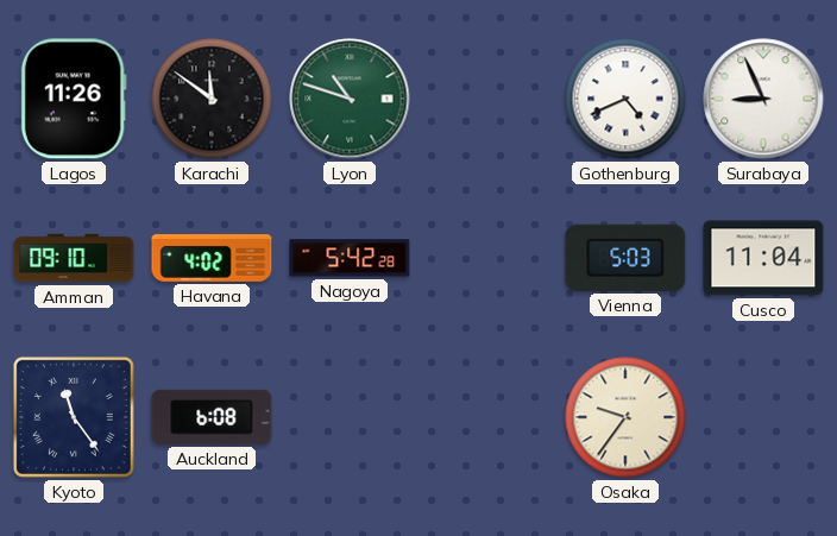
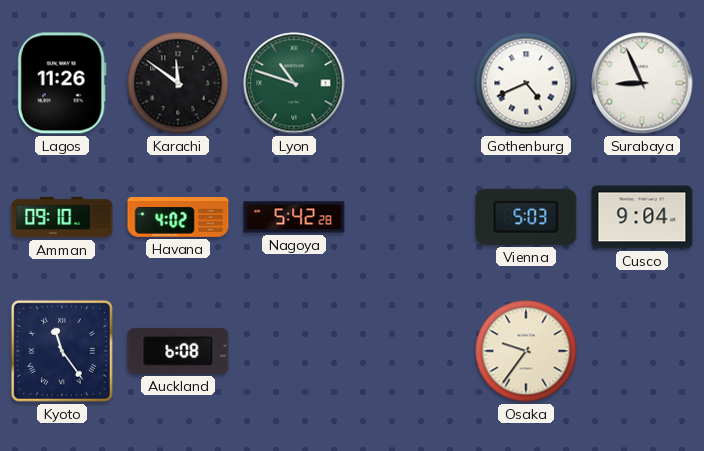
Cusco: 11:04 -> 9:04 (642, 217)
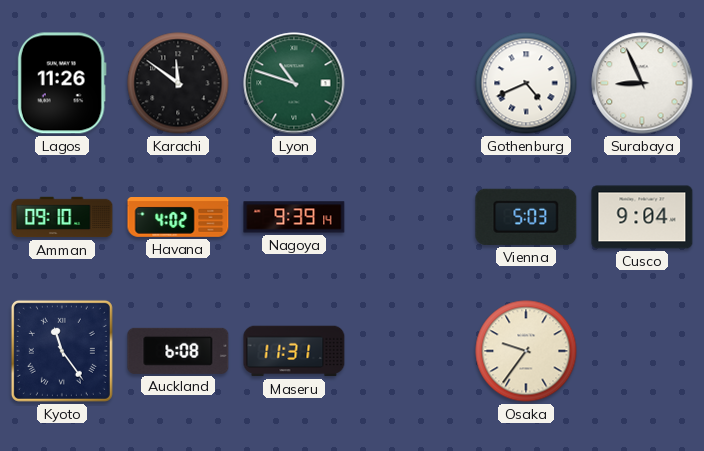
Nagoya: 5:42 -> 9:39 (294, 217)
Maseru: none -> 11:31 (294, 351)
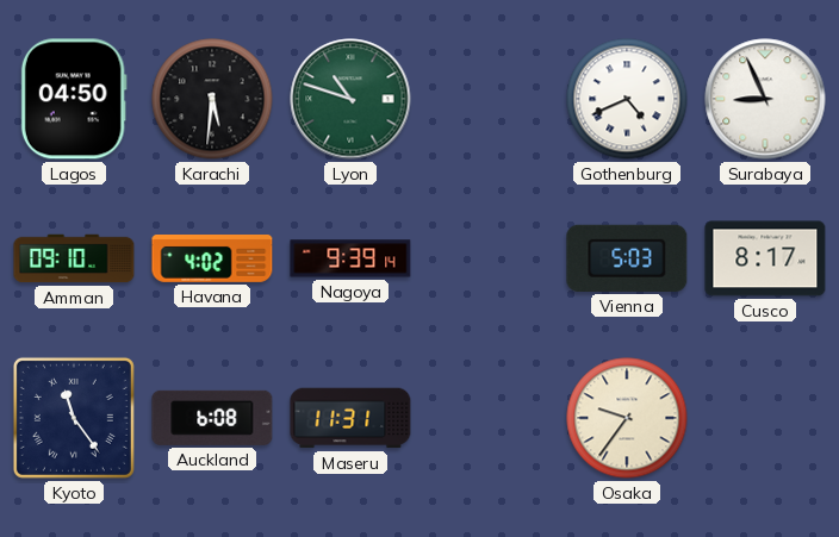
Lagos: 11:26 -> 04:50 (74, 99)
Karachi: 11:51 -> 5:31 (212, 99)
Cusco: 9:04 -> 8:17 (765, 258)
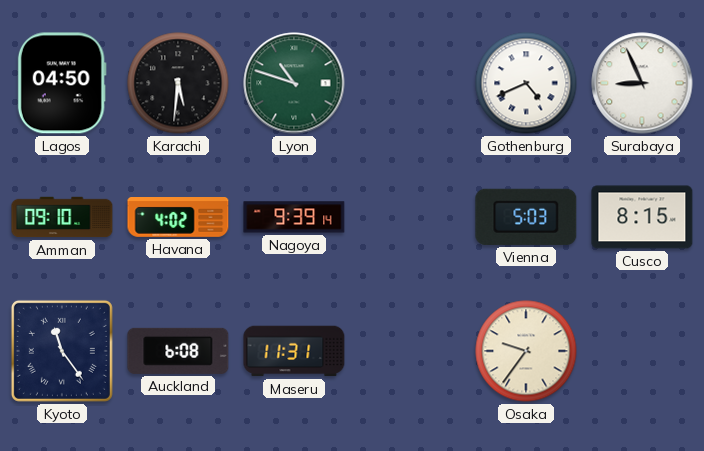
Cusco: 8:17 -> 8:15 (642, 217)
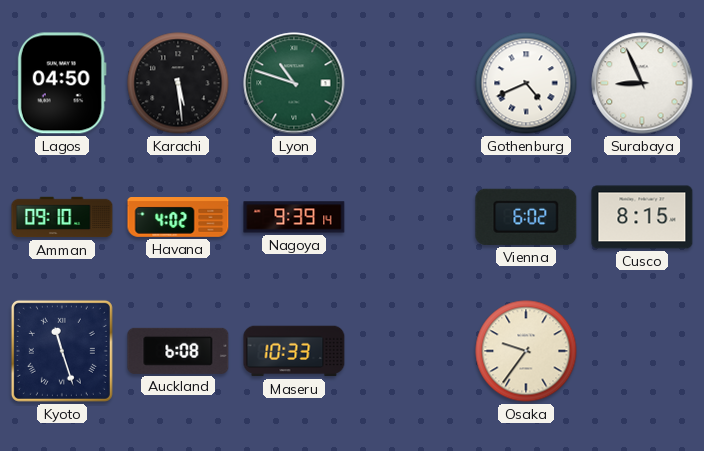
Karachi: 5:31 -> 5:29 (178, 83)
Vienna: 5:03 -> 6:02 (526, 217)
Kyoto: 11:24 -> 11:27 (62, 351)
Maseru: 11:31 -> 10:33 (294, 351)
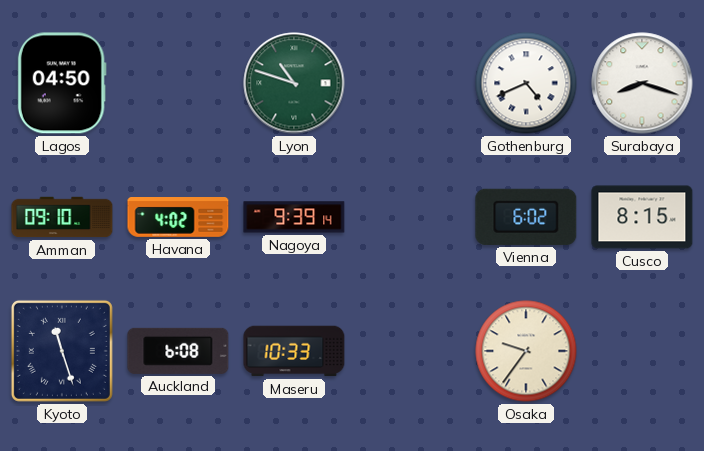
Karachi: 5:29 -> none (178, 83)
Surabaya: 8:56 -> 8:18 (642, 83)
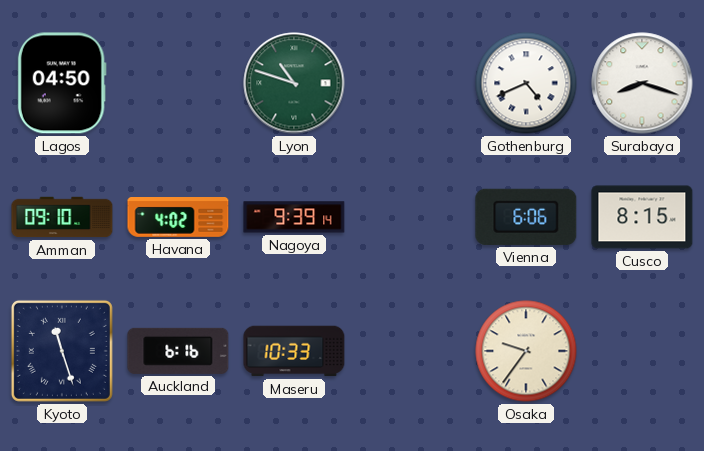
Vienna: 6:02 -> 6:06 (526, 217)
Auckland: 6:08 -> 6:16 (178, 351)
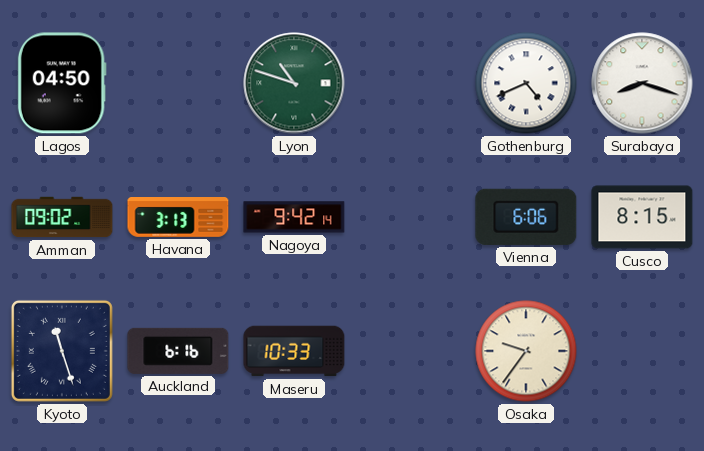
Amman: 09:10 -> 09:02 (62, 217)
Havana: 4:02 -> 3:13 (178, 218)
Nagoya: 9:39 -> 9:42 (294, 217)
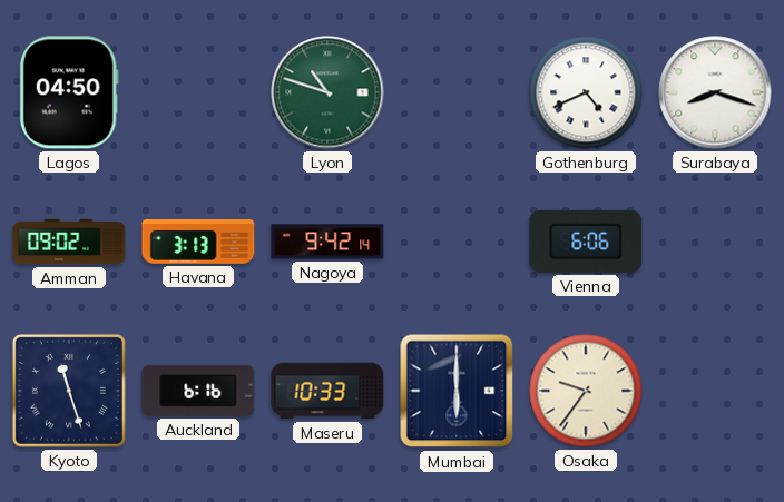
Cusco: 8:15 -> none (642, 217)
Mumbai: none -> 6:00 (457, 391)
